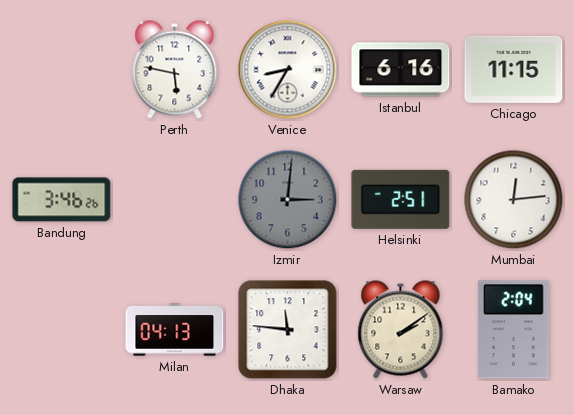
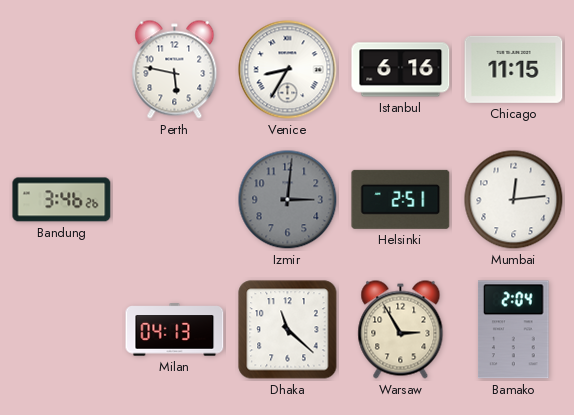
Dhaka: 11:46 -> 11:22 (288, 330)
Warsaw: 2:09 -> 2:55 (401, 330)
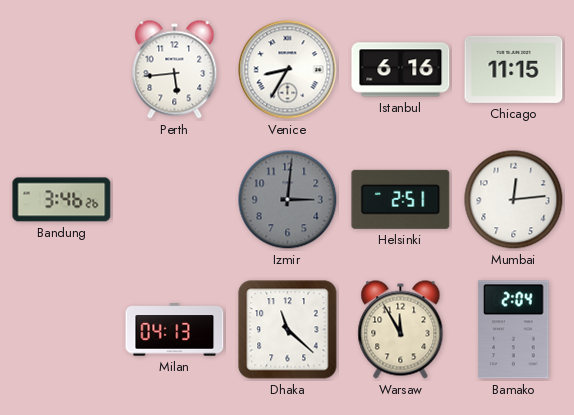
Perth: 5:47 -> 5:44 (175, 70)
Warsaw: 2:55 -> 11:55 (401, 330)
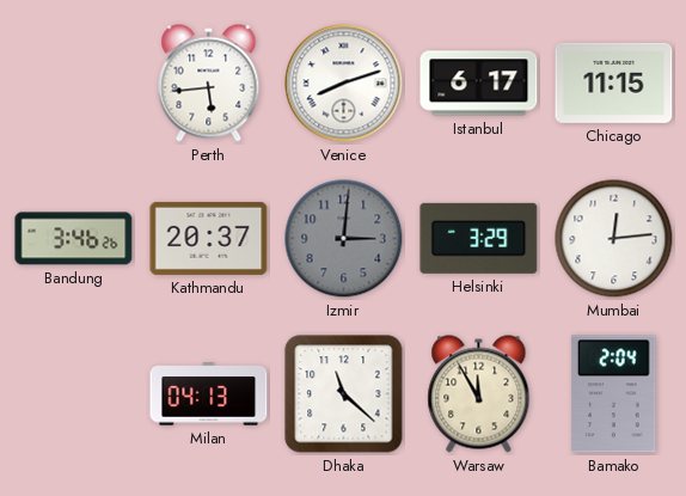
Venice: 8:35 -> 8:12 (344, 84)
Istanbul: 6:16 -> 6:17 (479, 84)
Kathmandu: none -> 20:37 (209, 238)
Helsinki: 2:51 -> 3:29 (479, 238)
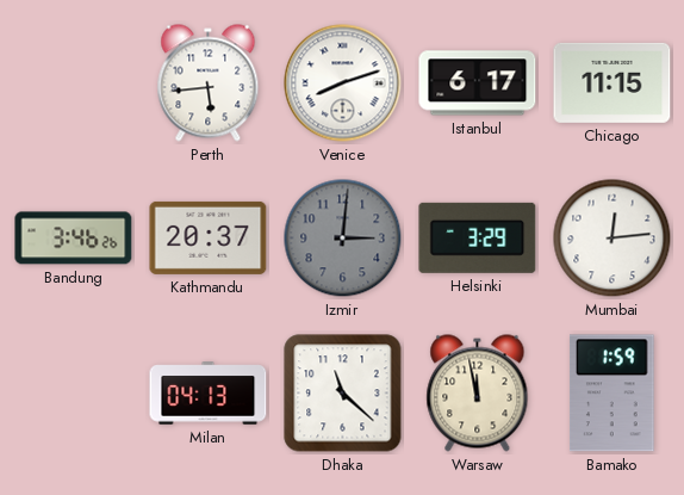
Warsaw: 11:55 -> 11:58 (478, 394)
Bamako: 2:04 -> 1:59 (613, 394)
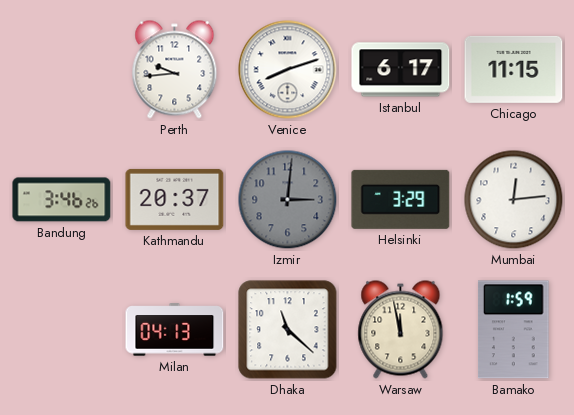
Perth: 5:44 -> 9:44 (175, 70)
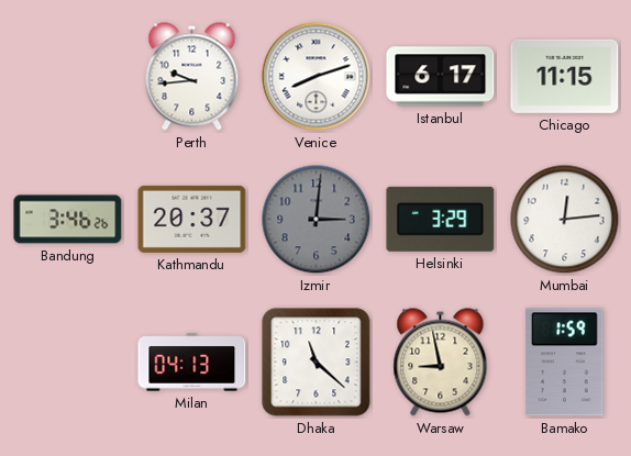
Warsaw: 11:58 -> 8:58 (441, 363)
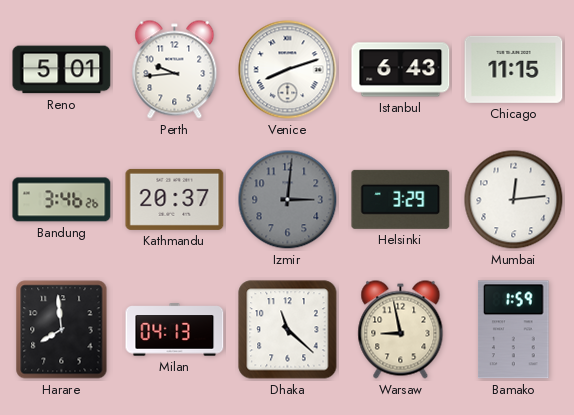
Reno: none -> 5:01 (62, 70)
Istanbul: 6:17 -> 6:43 (401, 70)
Harare: none -> 7:59 (62, 330)
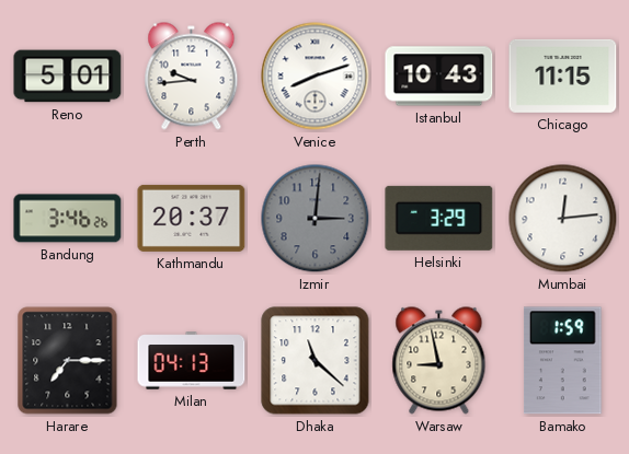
Istanbul: 6:43 -> 10:43 (439, 77)
Harare: 7:59 -> 7:15 (68, 361)
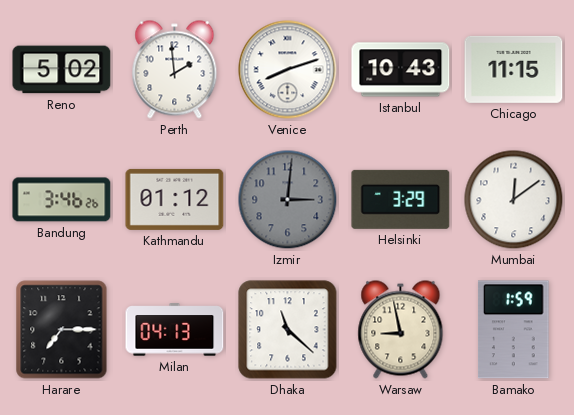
Reno: 5:01 -> 5:02 (62, 70)
Perth: 9:44 -> 1:59 (175, 70)
Kathmandu: 20:37 -> 01:12 (175, 199)
Mumbai: 12:14 -> 12:09 (514, 200)
